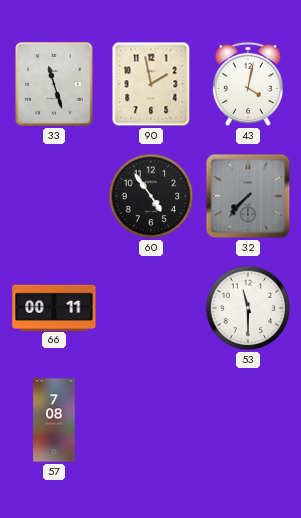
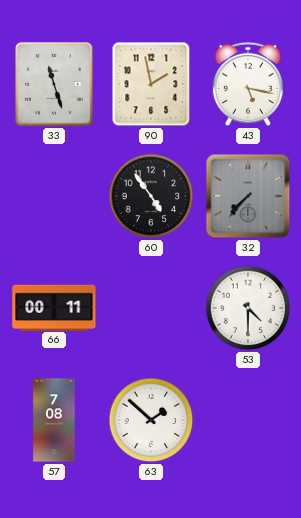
43: 4:02 -> 5:17 (248, 84)
53: 11:30 -> 4:30 (248, 308)
63: none -> 1:52 (151, 420)
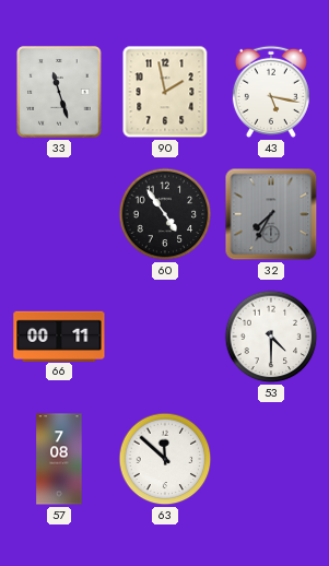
32: 7:37 -> 7:35 (271, 214)
63: 1:52 -> 11:52 (165, 459)
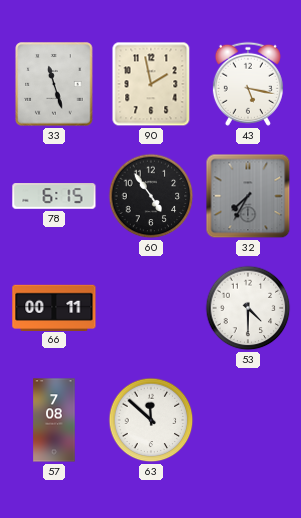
78: none -> 6:15 (54, 196)
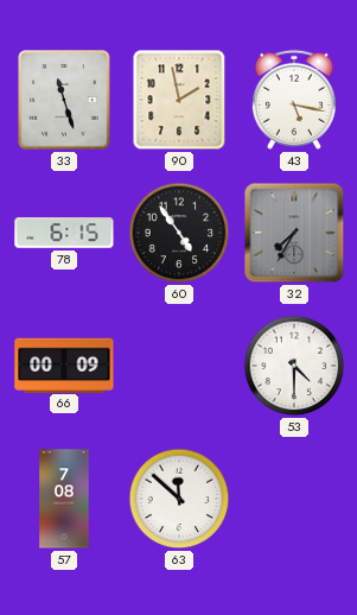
66: 00:11 -> 00:09 (64, 364)
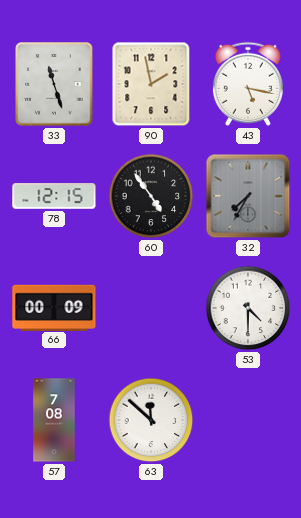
78: 6:15 -> 12:15 (54, 196)
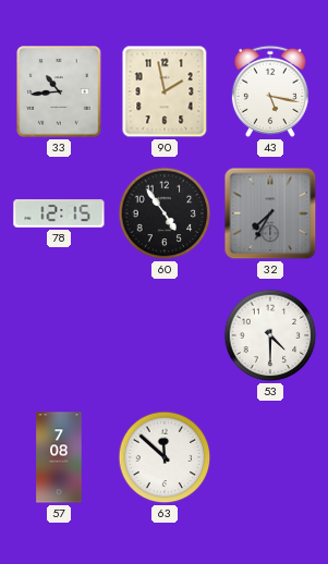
33: 11:27 -> 10:44 (59, 91)
66: 00:09 -> none (54, 307)
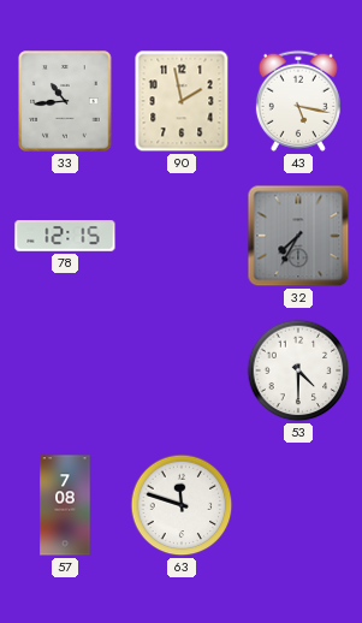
60: 4:54 -> none (165, 213)
63: 11:52 -> 11:48 (182, 505)
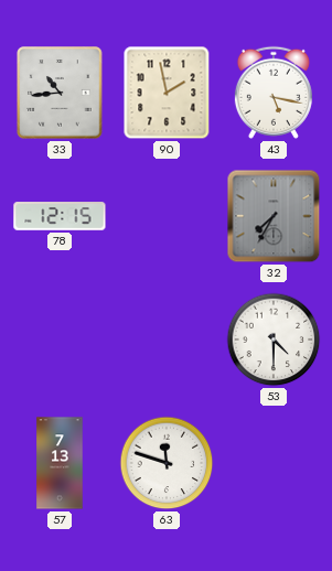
57: 7:08 -> 7:13 (60, 463)
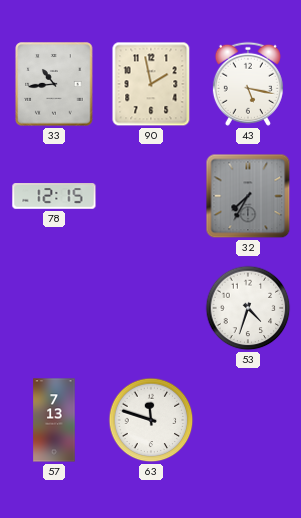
53: 4:30 -> 4:33 (248, 308)
